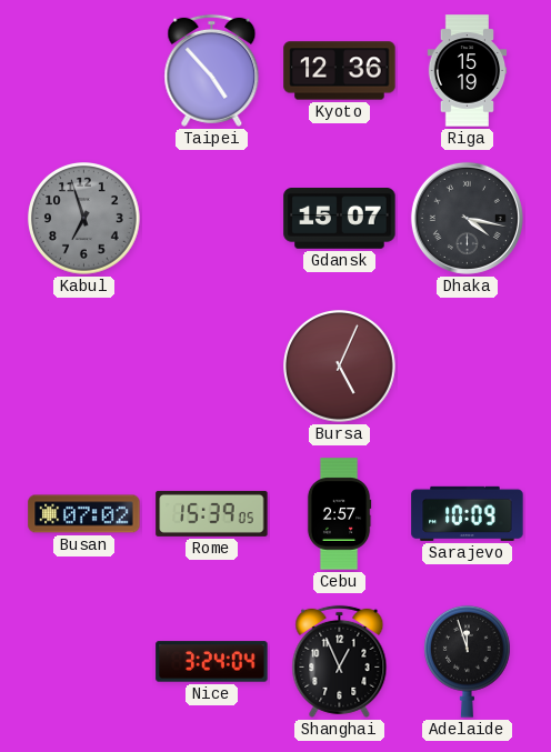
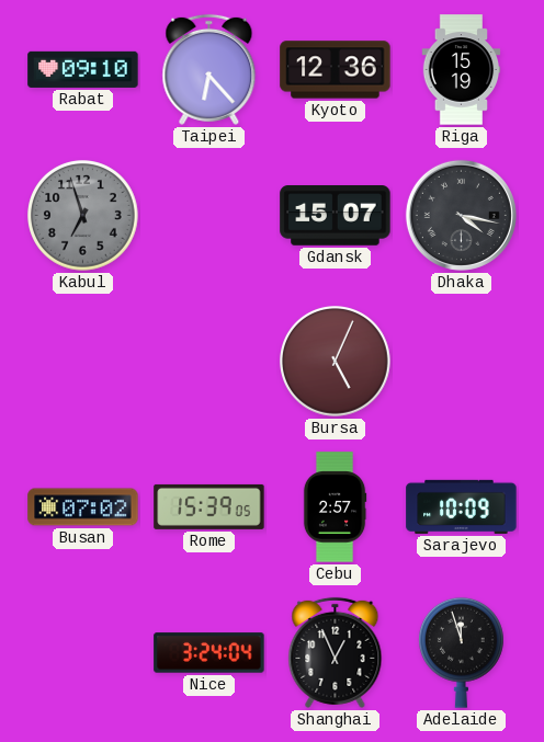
Rabat: none -> 09:10 (83, 69)
Taipei: 4:53 -> 6:23 (209, 69)
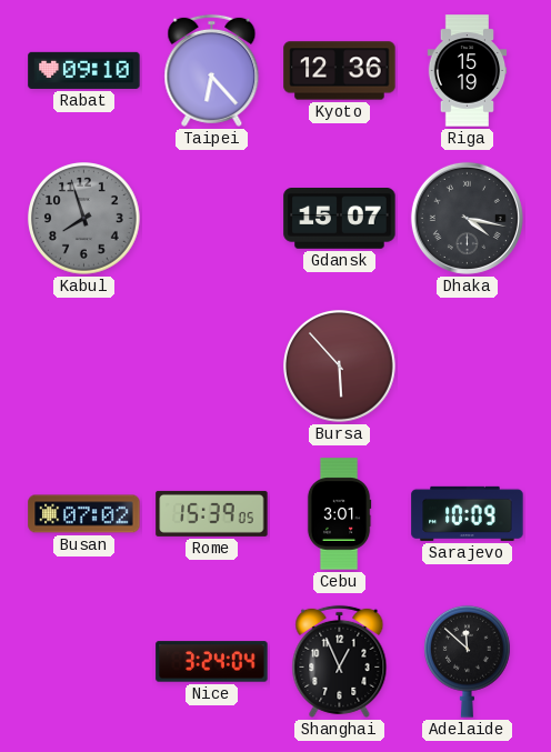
Kabul: 6:57 -> 7:57 (84, 219)
Bursa: 5:04 -> 5:53 (340, 367)
Cebu: 2:57 -> 3:01 (339, 514)
Adelaide: 11:57 -> 11:52 (468, 661)
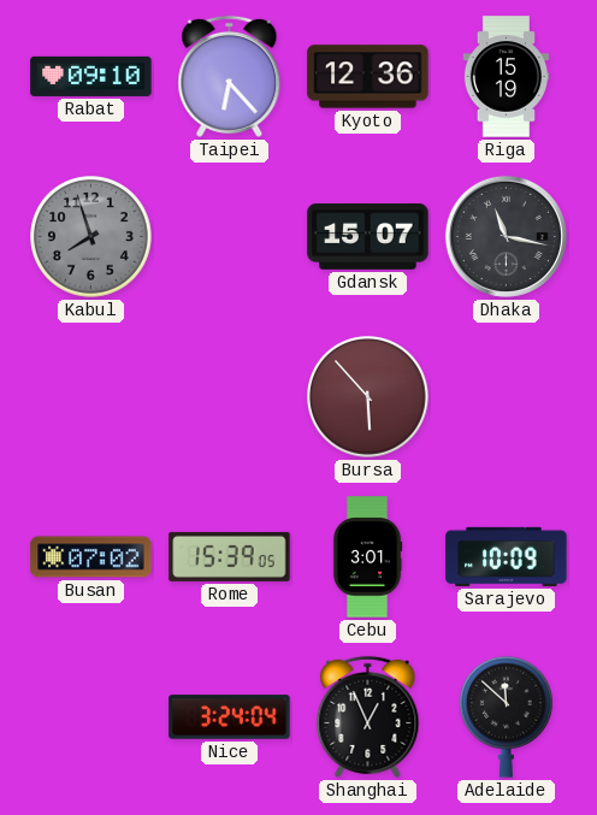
Dhaka: 4:17 -> 11:17 (506, 236)
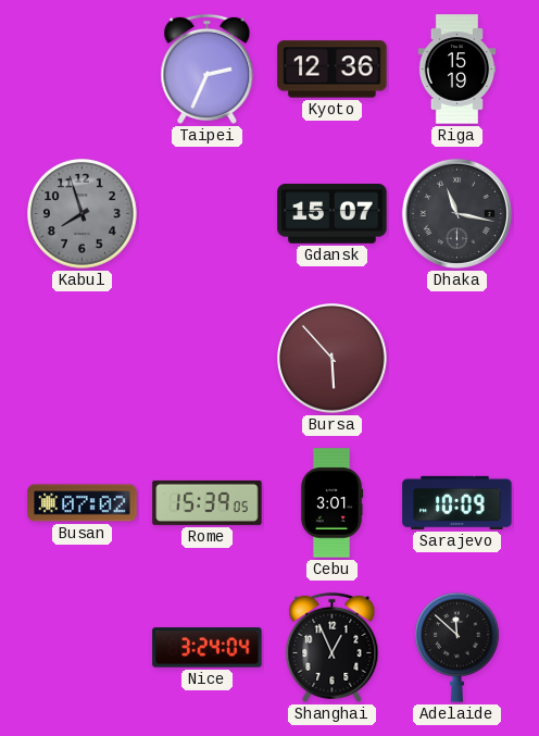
Rabat: 09:10 -> none (91, 76)
Taipei: 6:23 -> 2:34 (208, 68)
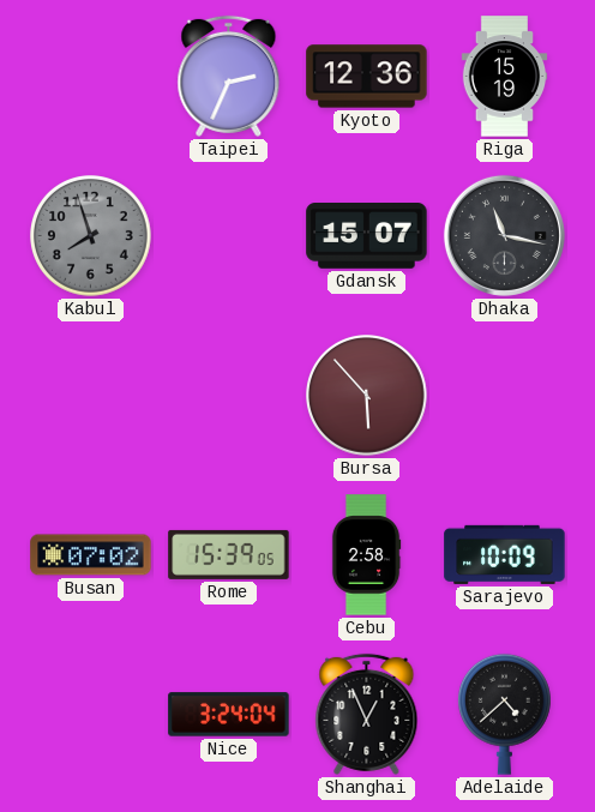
Cebu: 3:01 -> 2:58 (366, 555)
Adelaide: 11:52 -> 4:38 (505, 714)
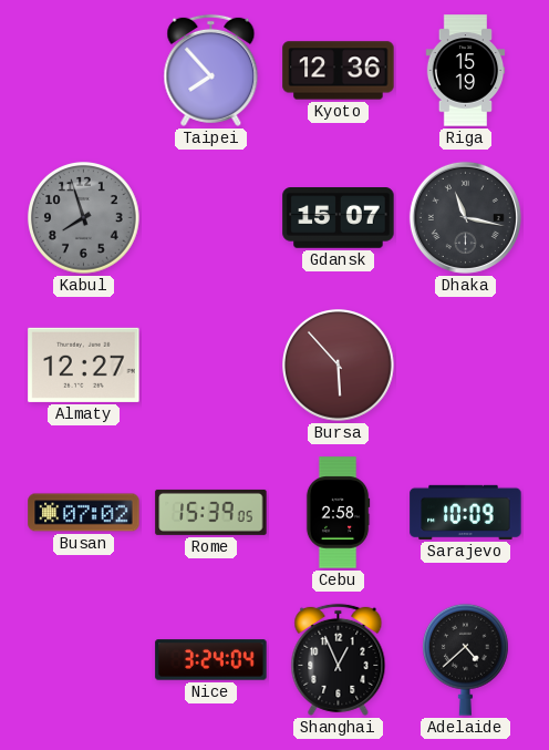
Taipei: 2:34 -> 7:53 (211, 70)
Almaty: none -> 12:27 (84, 364)
